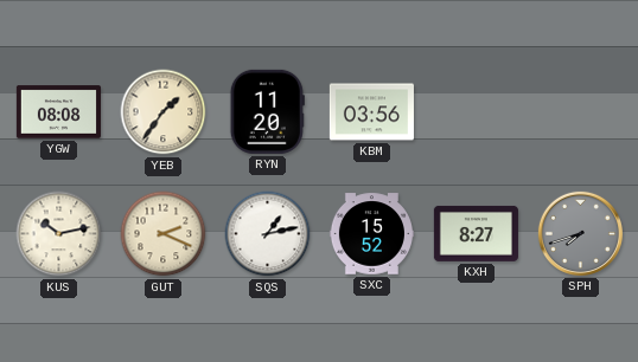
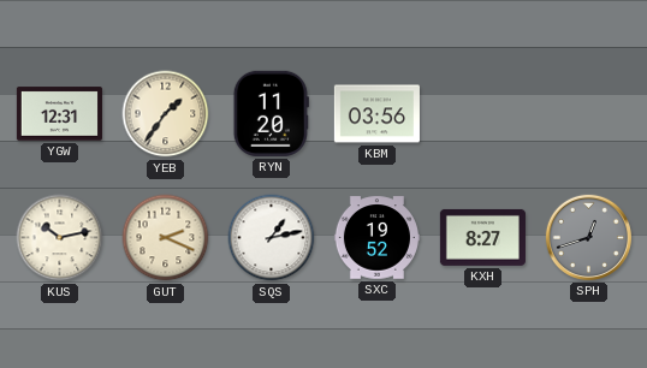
YGW: 08:08 -> 12:31 (59, 114)
SXC: 15:52 -> 19:52 (376, 238)
SPH: 7:42 -> 12:42 (588, 237)
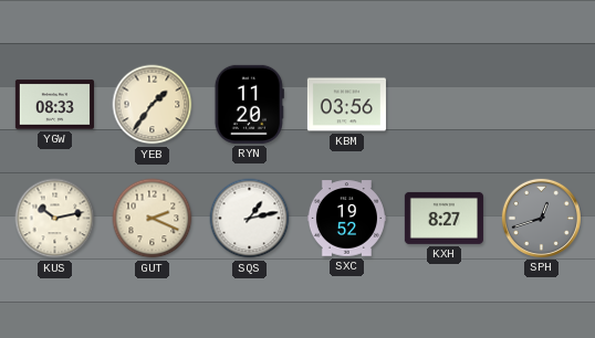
YGW: 12:31 -> 08:33 (54, 105)
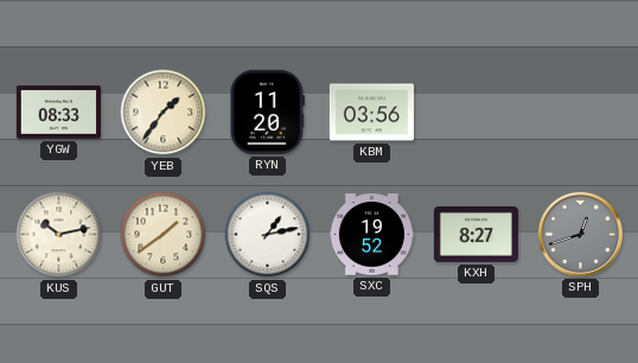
GUT: 2:19 -> 1:39 (164, 235)
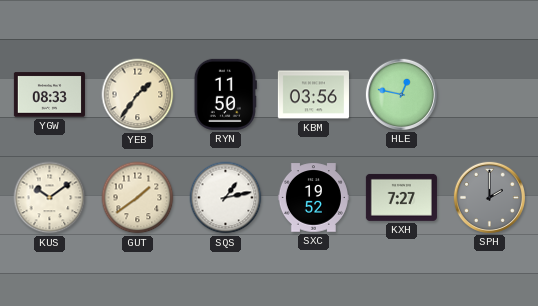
RYN: 11:20 -> 11:50 (225, 94)
HLE: none -> 12:47 (401, 94)
KUS: 10:13 -> 10:09 (50, 198)
KXH: 8:27 -> 7:27 (401, 197)
SPH: 12:42 -> 2:00 (489, 197)
